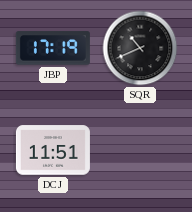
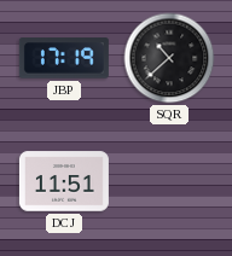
SQR: 10:41 -> 10:38 (169, 58)
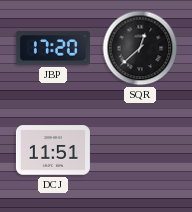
JBP: 17:19 -> 17:20 (53, 48)
SQR: 10:38 -> 12:38 (140, 48)
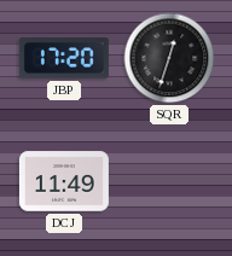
SQR: 12:38 -> 12:33 (169, 58)
DCJ: 11:51 -> 11:49 (64, 181)
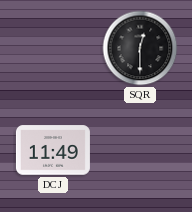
JBP: 17:20 -> none (64, 58)
SQR: 12:33 -> 12:30 (140, 48)
